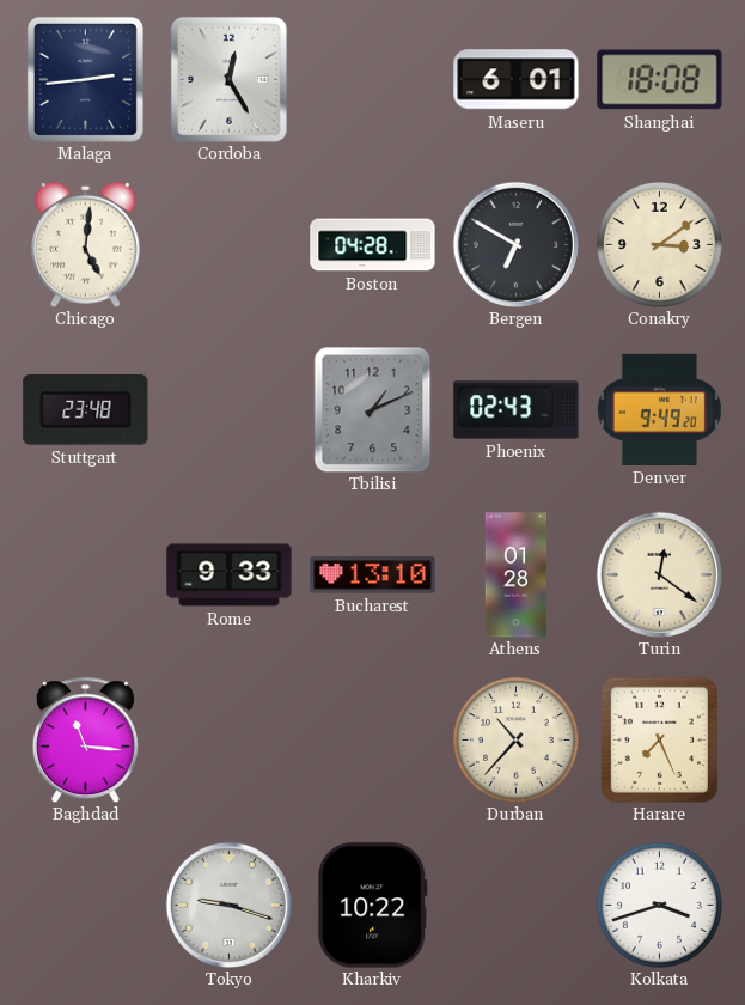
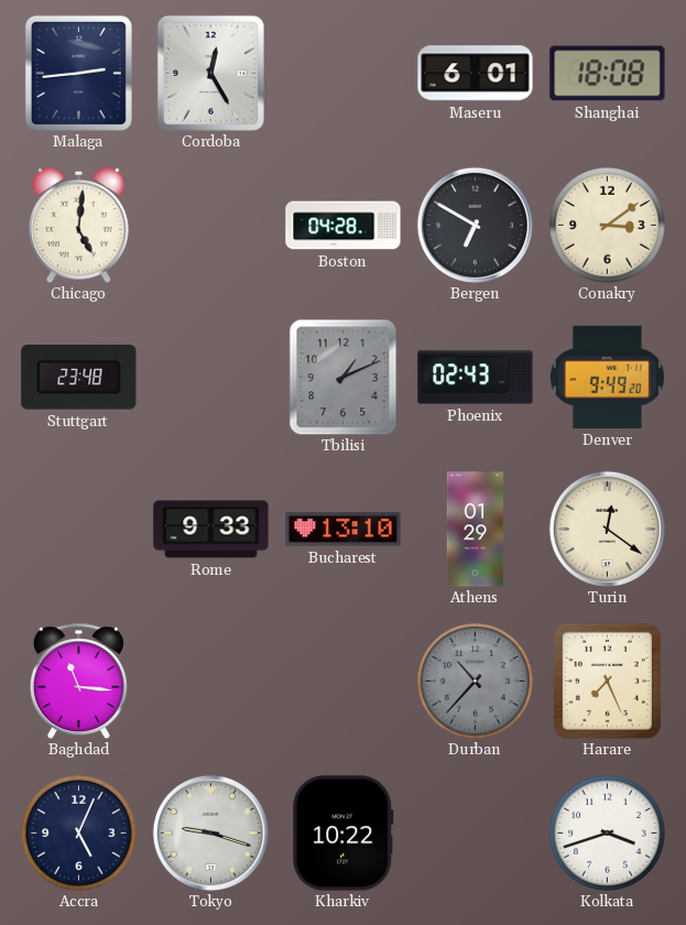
Athens: 01:28 -> 01:29 (476, 530)
Durban dial: cream -> grey (476, 682)
Accra: none -> 5:04 (79, 834)
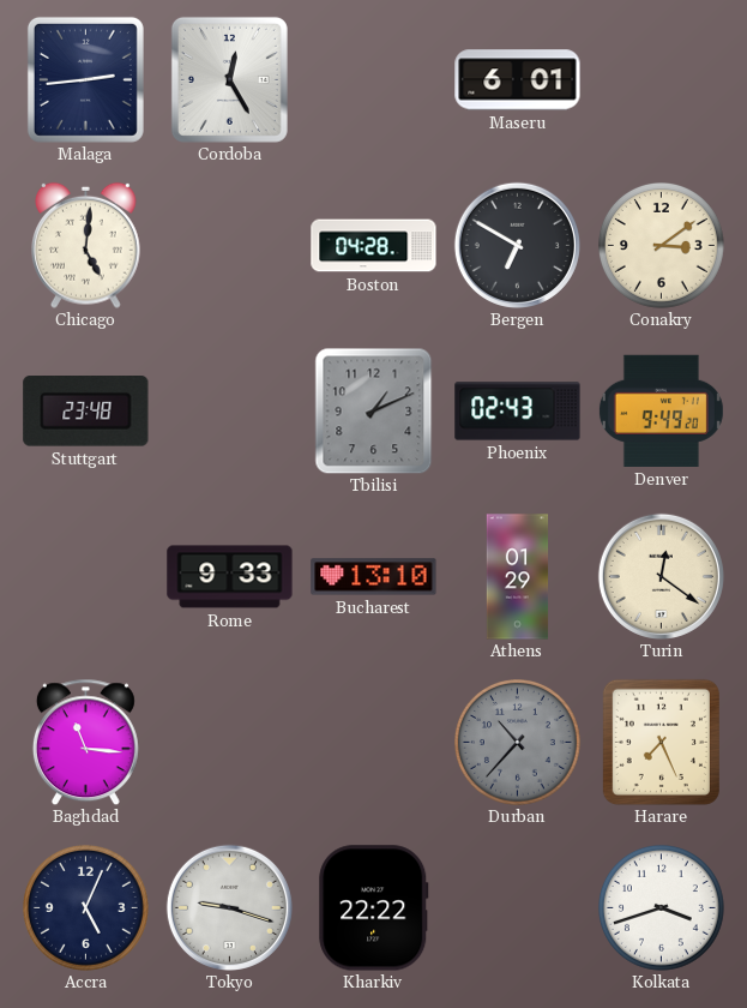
Shanghai: 18:08 -> none (608, 74)
Kharkiv: 10:22 -> 22:22 (374, 908)
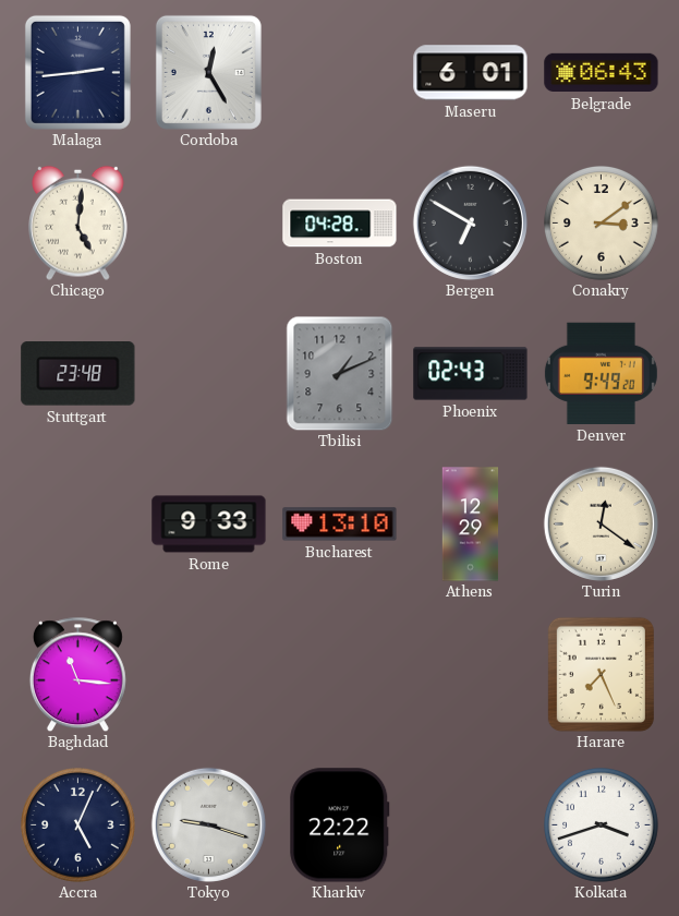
Belgrade: none -> 06:43 (602, 73)
Athens: 01:29 -> 12:29 (471, 525)
Durban: 10:37 -> none (518, 743)
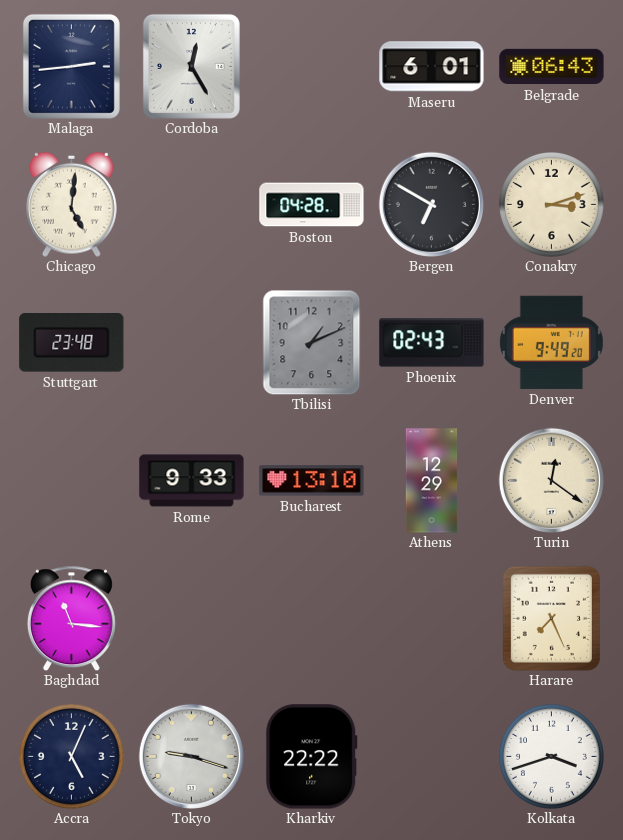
Conakry: 3:09 -> 3:12 (552, 205)
